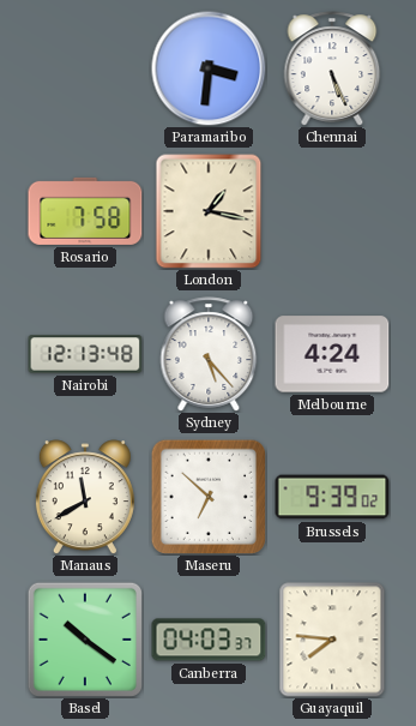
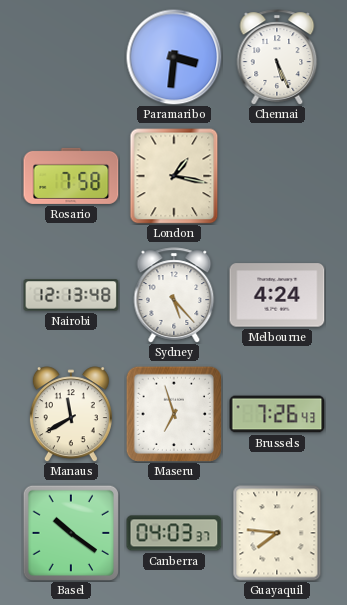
Maseru: 6:52 -> 6:57 (173, 413)
Brussels: 9:39 -> 7:26 (277, 414)
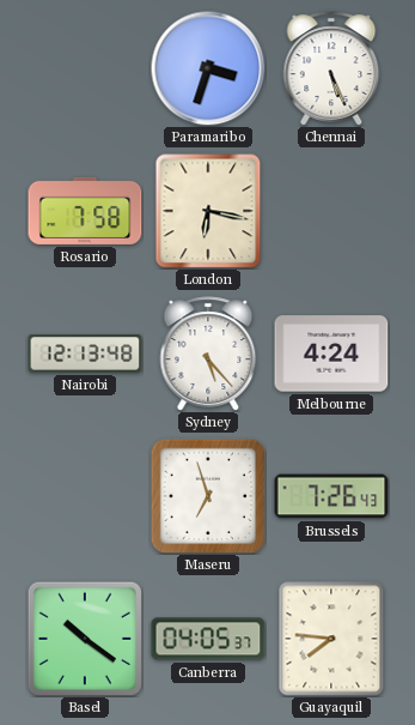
Paramaribo: 3:31 -> 3:33 (208, 68)
London: 1:17 -> 6:17 (208, 211)
Manaus: 11:40 -> none (71, 414)
Canberra: 04:03 -> 04:05 (208, 639)
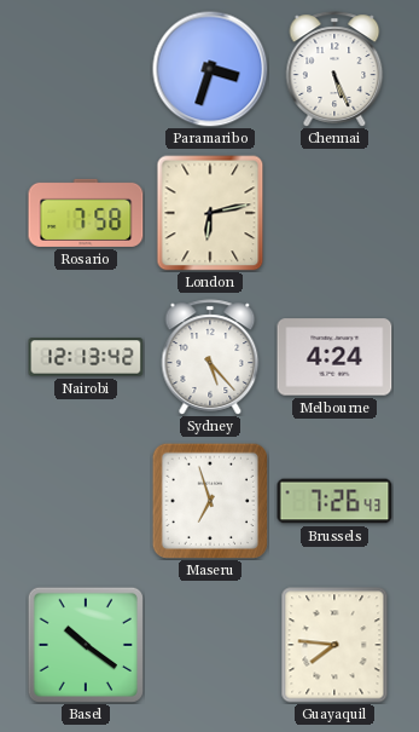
London: 6:17 -> 6:13 (210, 213)
Nairobi: 12:13:48 -> 12:13:42 (86, 357)
Canberra: 04:05 -> none (208, 639)
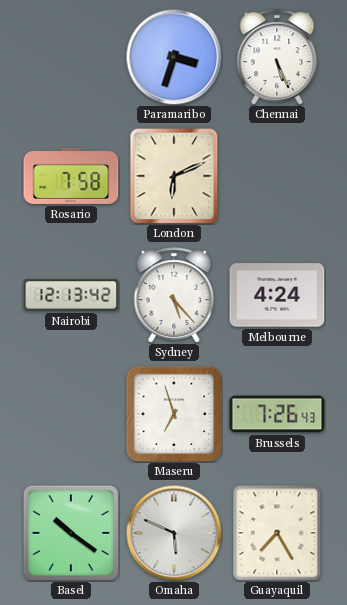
London: 6:13 -> 6:11 (174, 176)
Omaha: none -> 5:49 (174, 533)
Guayaquil: 7:46 -> 7:25 (277, 533)
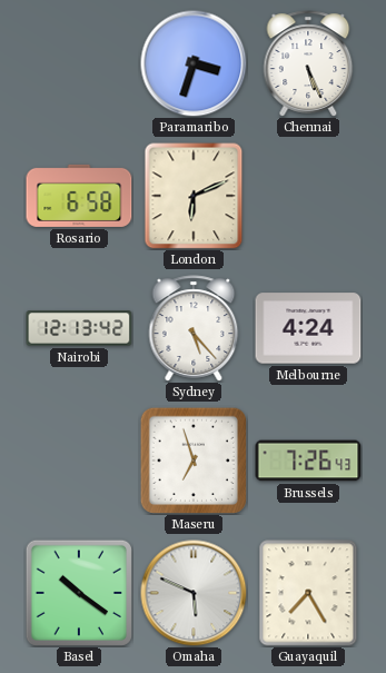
Rosario: 7:58 -> 6:58 (79, 196)
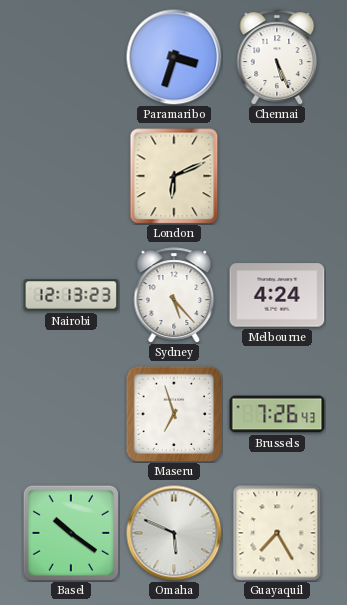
Rosario: 6:58 -> none (79, 196)
Nairobi: 12:13:42 -> 12:13:23 (71, 295)
